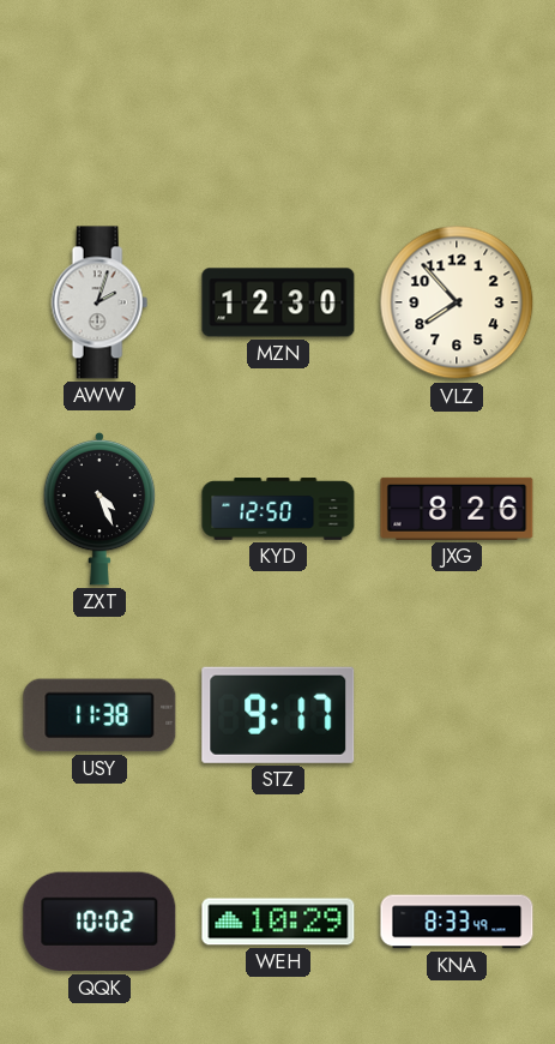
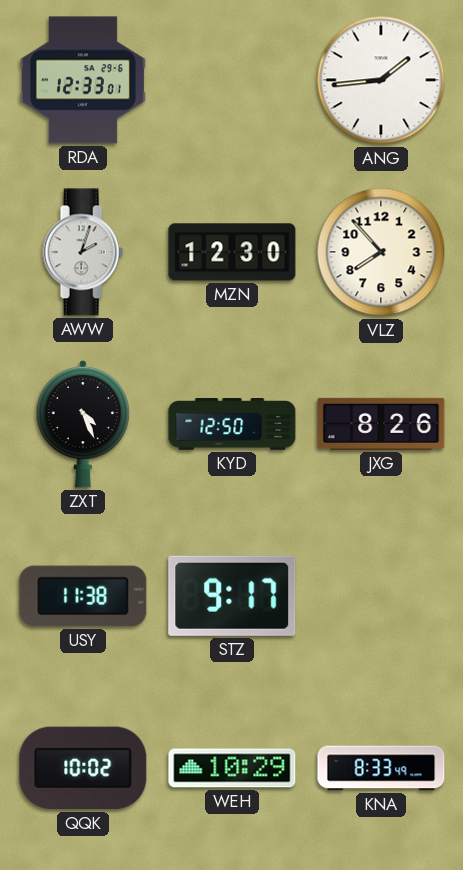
RDA: none -> 12:33 (83, 80)
ANG: none -> 1:44 (381, 80)
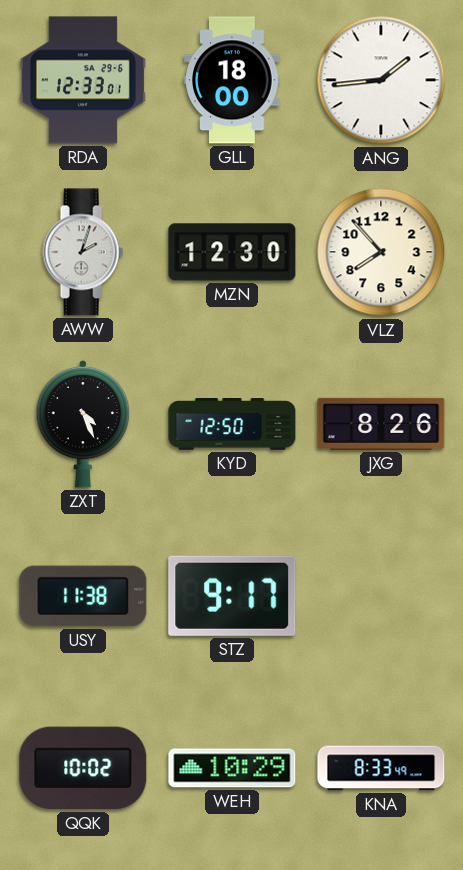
GLL: none -> 18:00 (232, 80)
